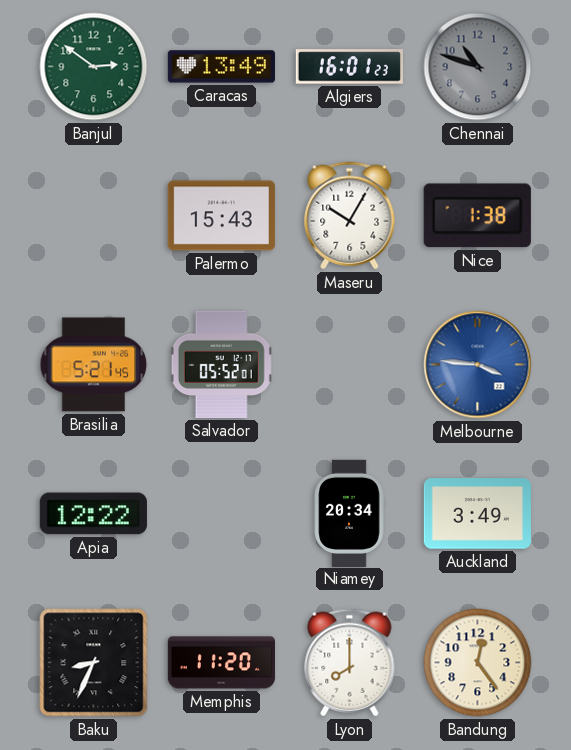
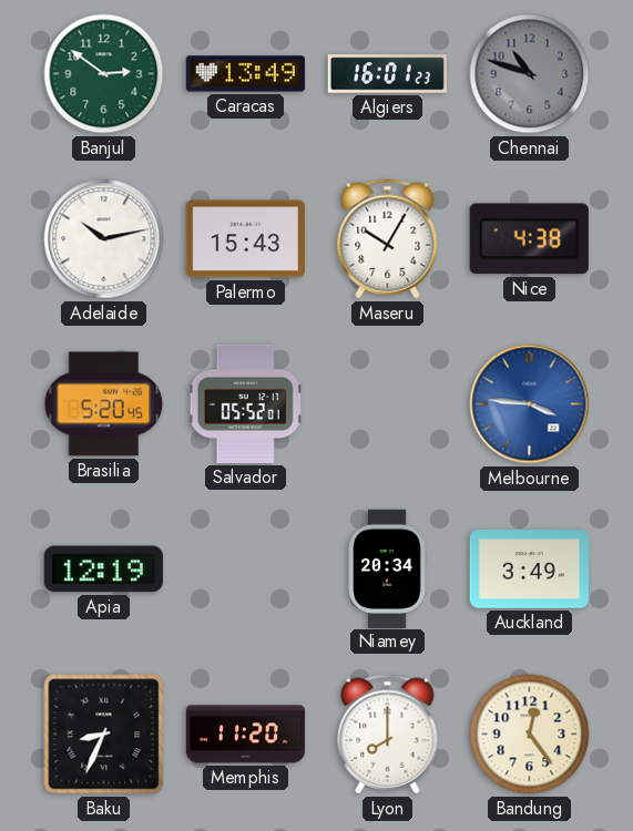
Adelaide: none -> 10:13 (104, 239)
Nice: 1:38 -> 4:38 (529, 239)
Brasilia: 5:21 -> 5:20 (104, 404)
Apia: 12:22 -> 12:19 (103, 570)
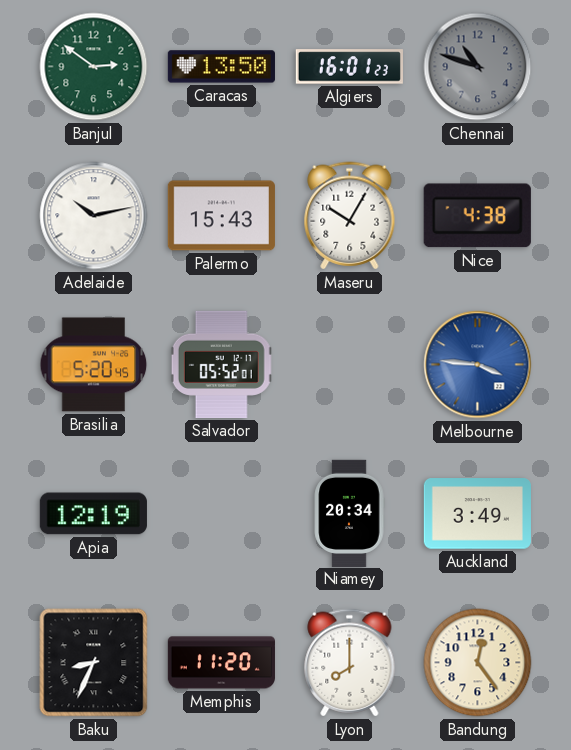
Caracas: 13:49 -> 13:50 (221, 67)
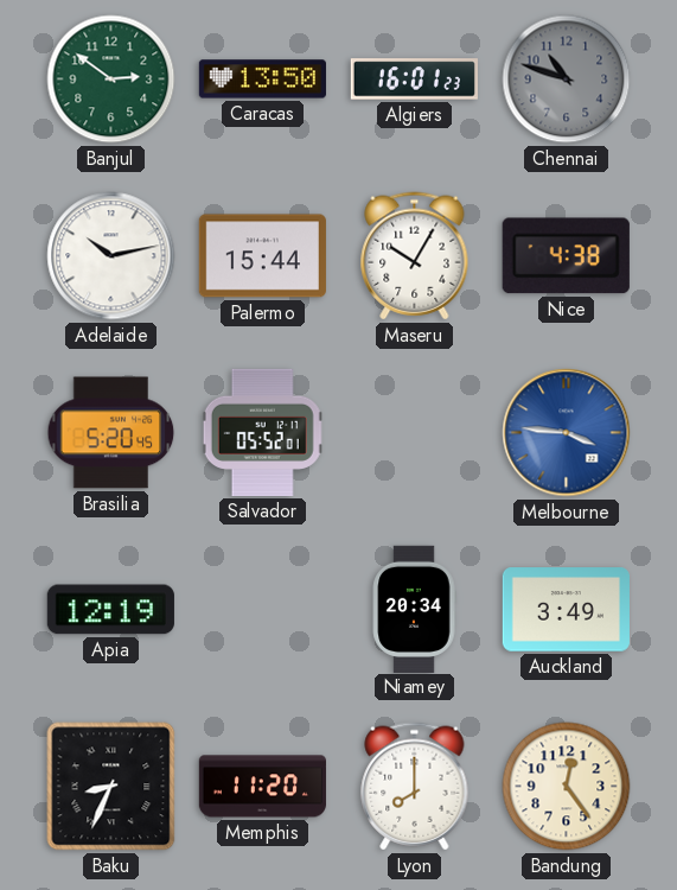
Palermo: 15:43 -> 15:44 (262, 256)
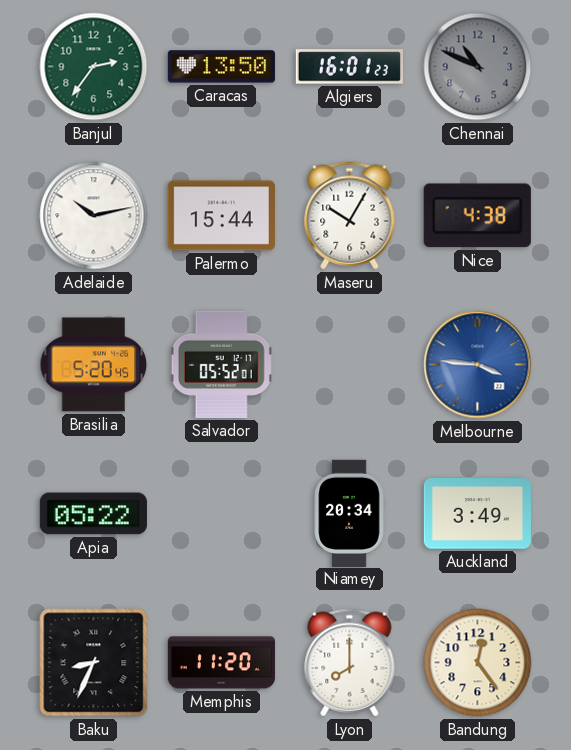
Banjul: 2:51 -> 2:36 (94, 67)
Chennai: 10:48 -> 10:49 (478, 67)
Apia: 12:19 -> 05:22 (93, 514)
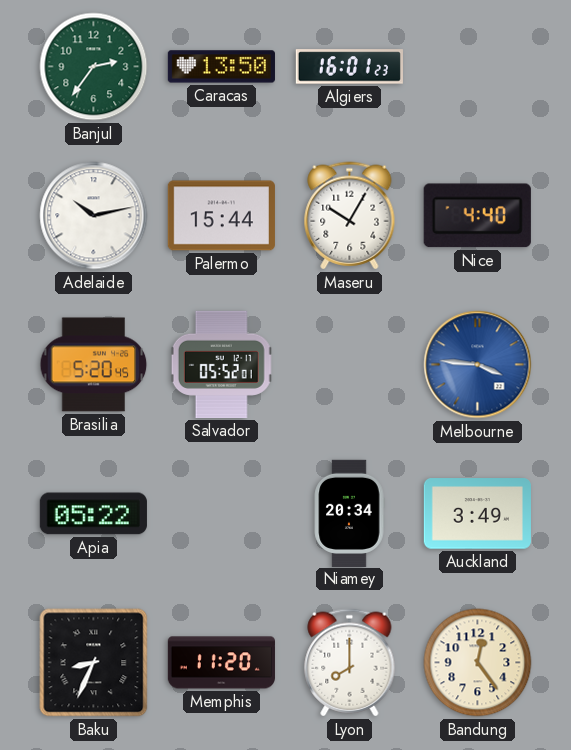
Chennai: 10:49 -> none (478, 67)
Nice: 4:38 -> 4:40 (477, 216)
